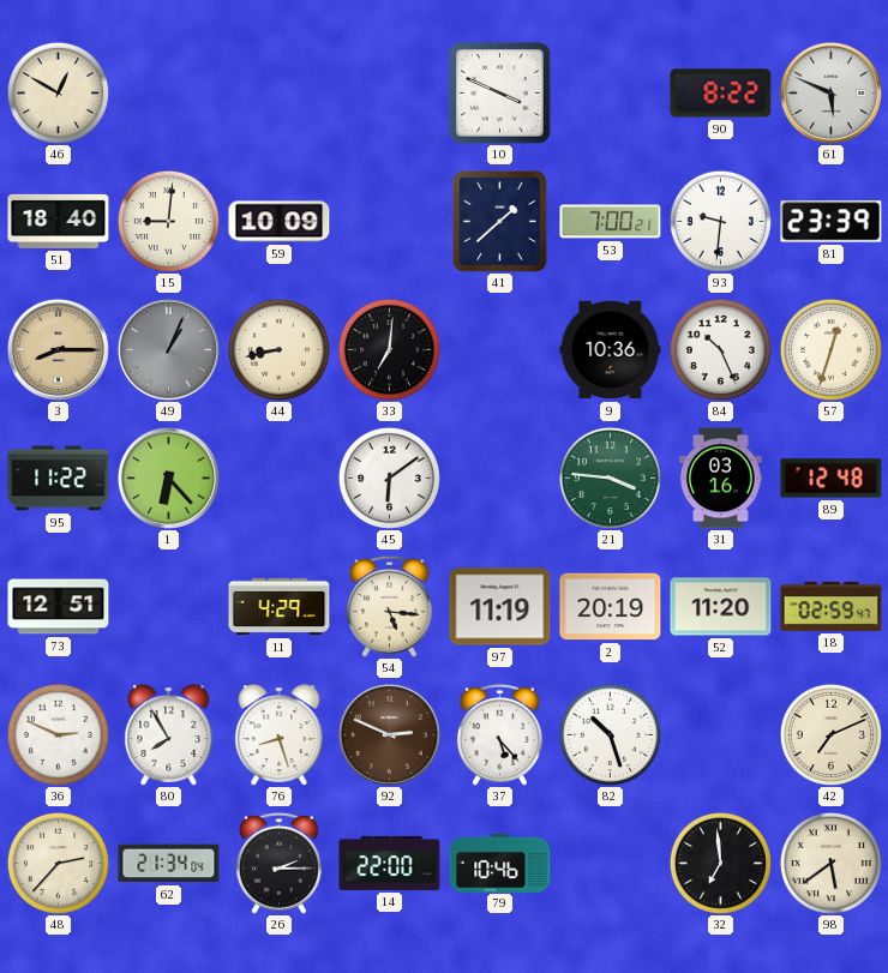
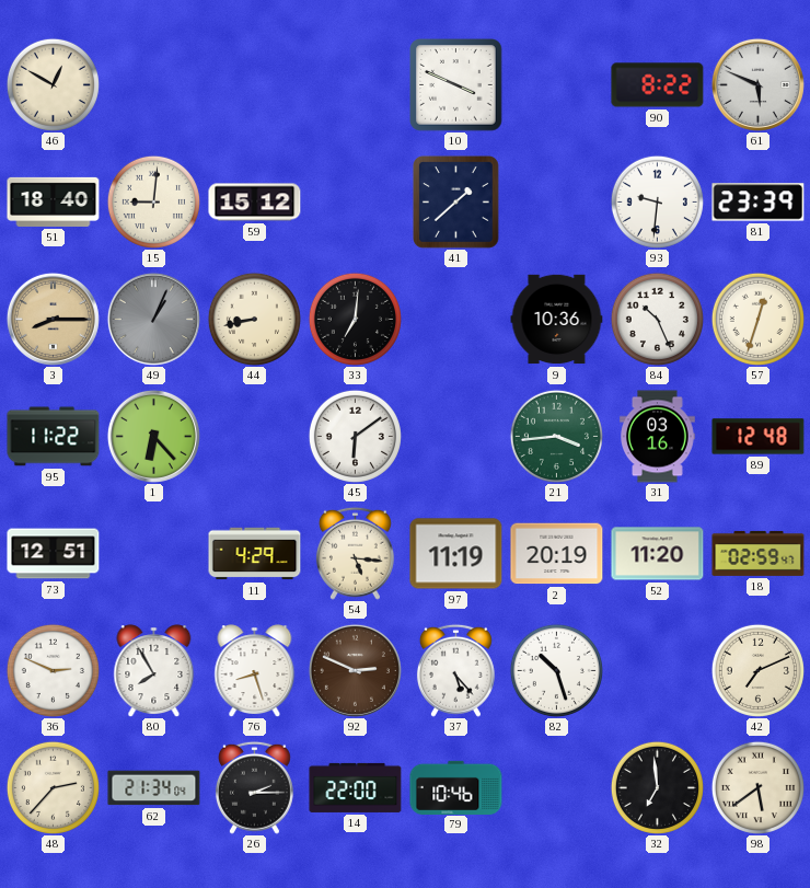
59: 10:09 -> 15:12 (255, 203)
53: 7:00 -> none (611, 222)
21: 3:46 -> 3:44 (556, 436)
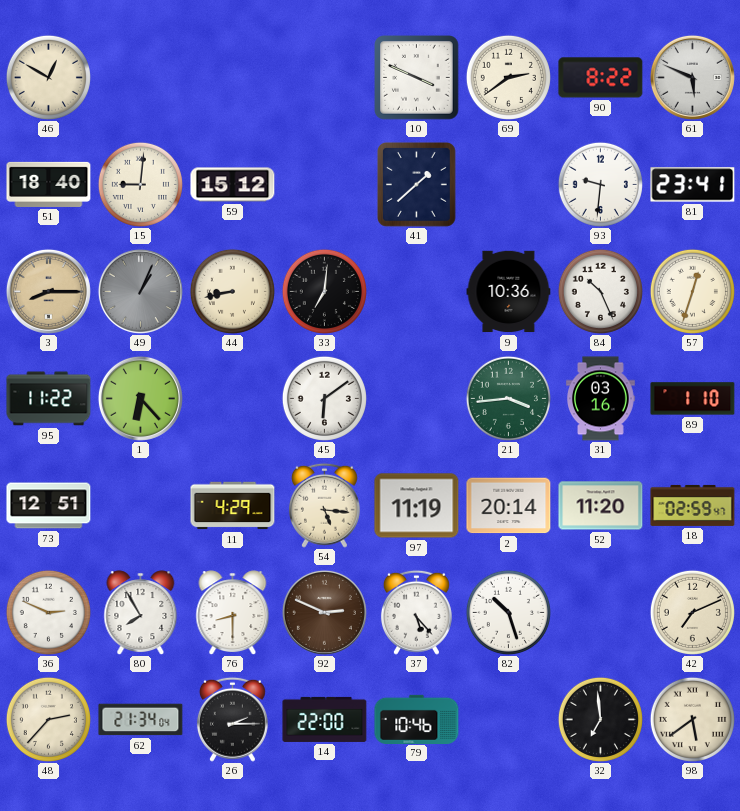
69: none -> 2:39 (508, 77)
81: 23:39 -> 23:41 (693, 185)
89: 12:48 -> 1:10 (693, 399)
2: 20:19 -> 20:14 (509, 506)
76: 8:27 -> 8:30 (233, 612)
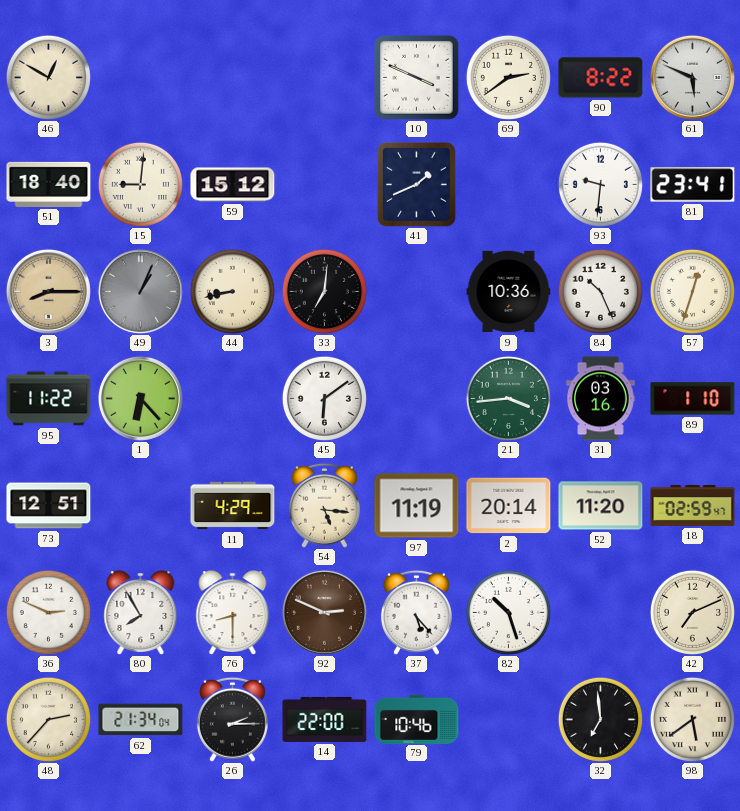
41: 1:38 -> 1:41 (417, 185)
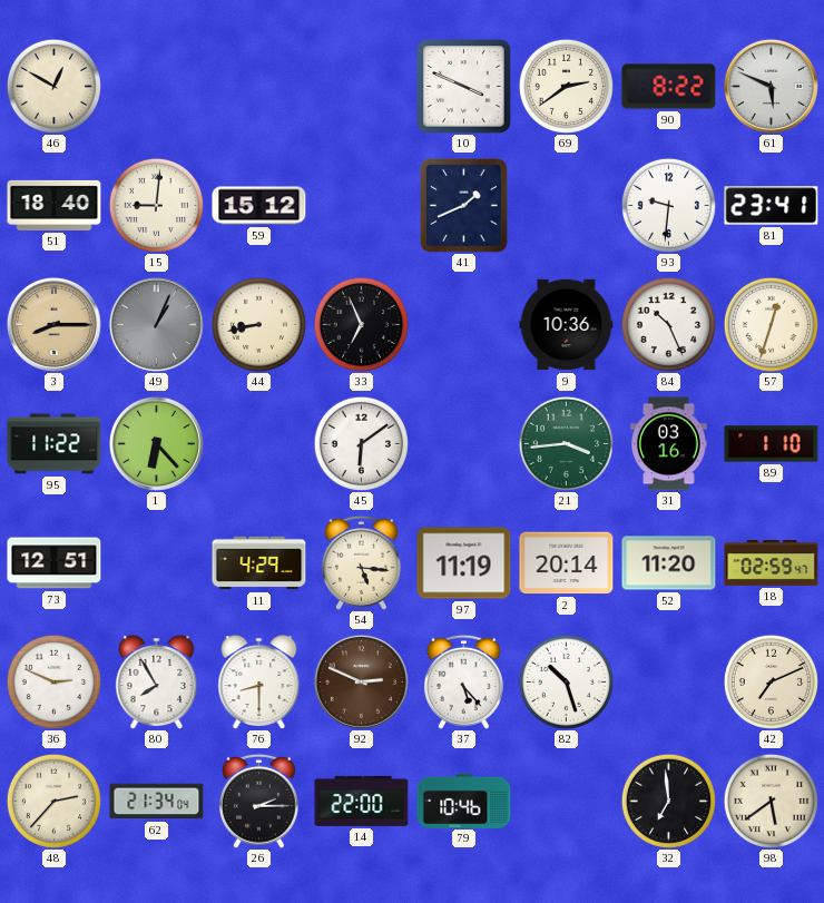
33: 7:01 -> 6:56 (361, 324)
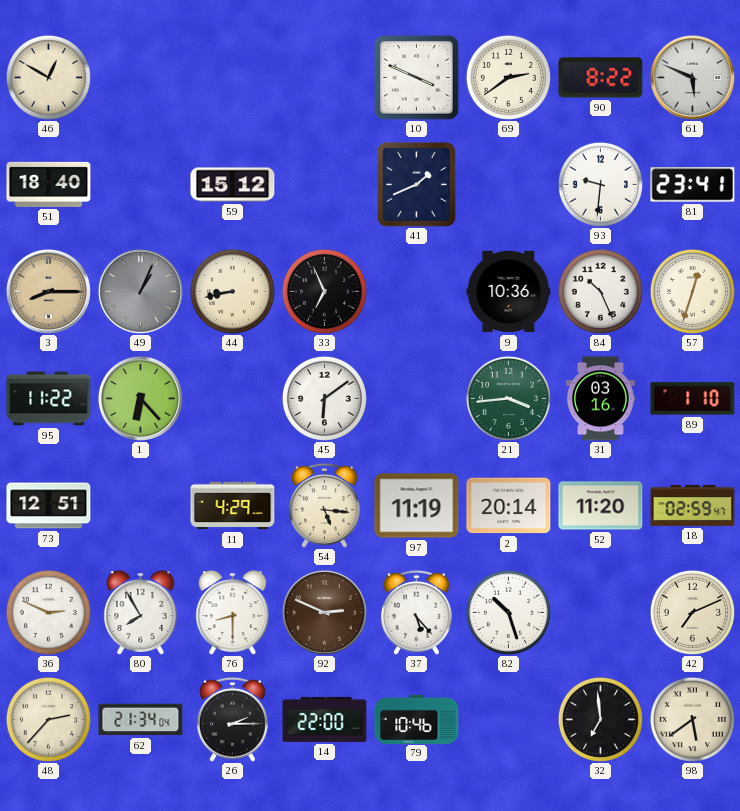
15: 9:01 -> none (156, 205)
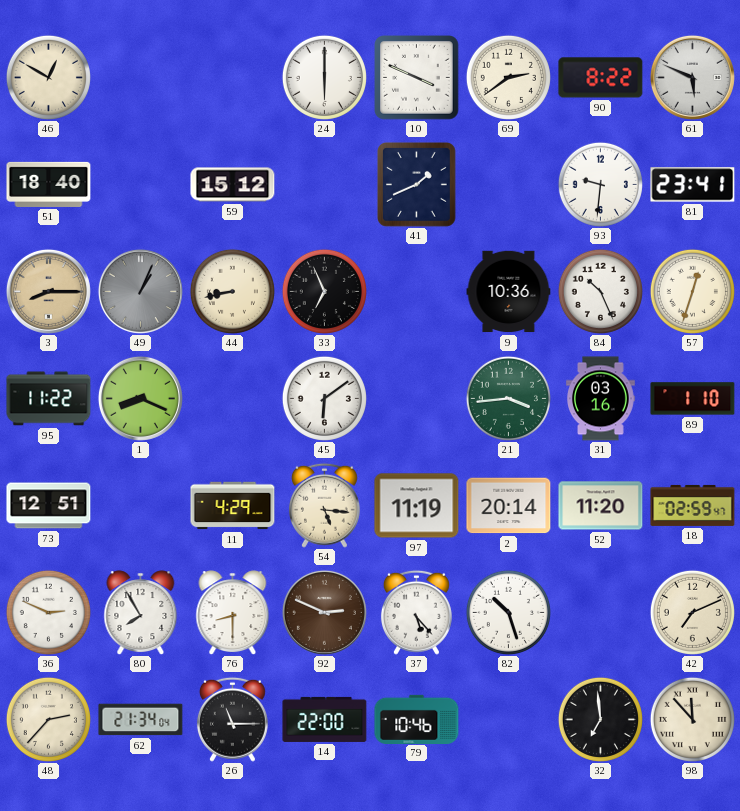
24: none -> 6:00 (324, 77)
1: 6:23 -> 8:19 (140, 398)
26: 2:15 -> 11:15 (232, 719)
98: 5:39 -> 11:53 (692, 719)
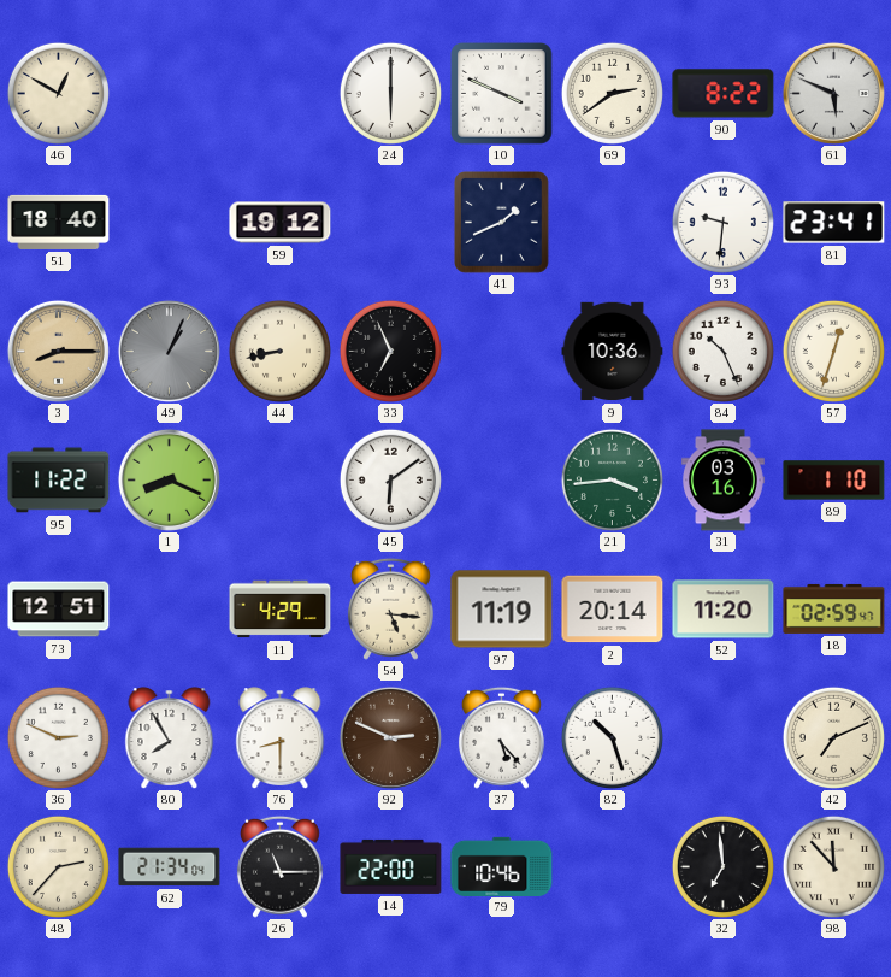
59: 15:12 -> 19:12 (281, 223)
